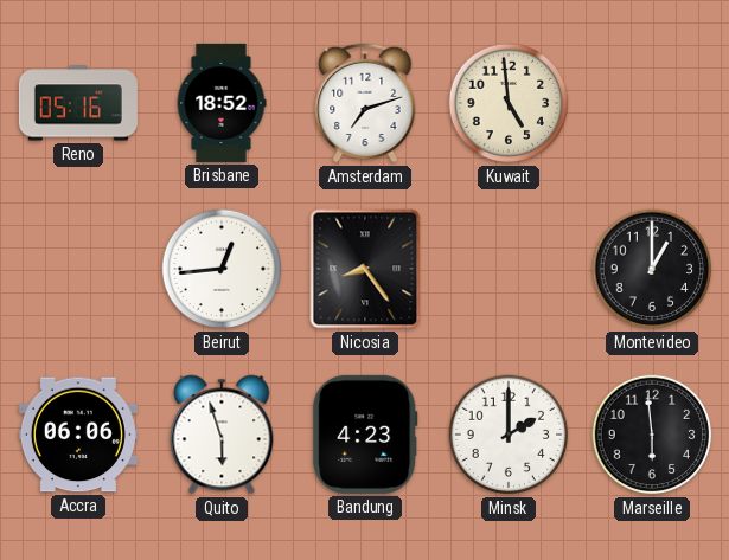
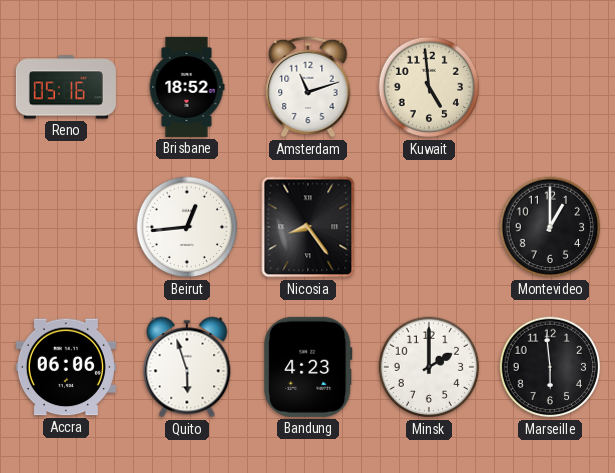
Amsterdam: 7:12 -> 11:12 (308, 87)
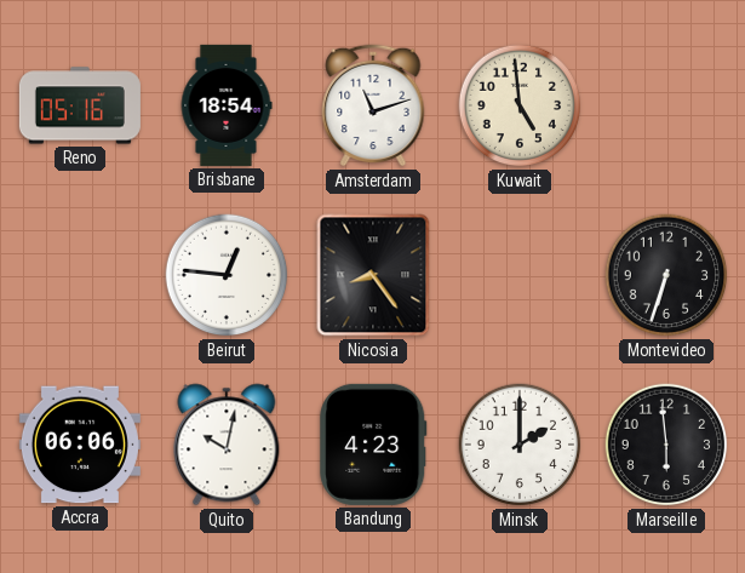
Brisbane: 18:52 -> 18:54 (227, 105)
Beirut: 12:44 -> 12:46 (227, 275)
Montevideo: 1:00 -> 6:33 (666, 275)
Quito: 5:57 -> 10:02 (227, 445)
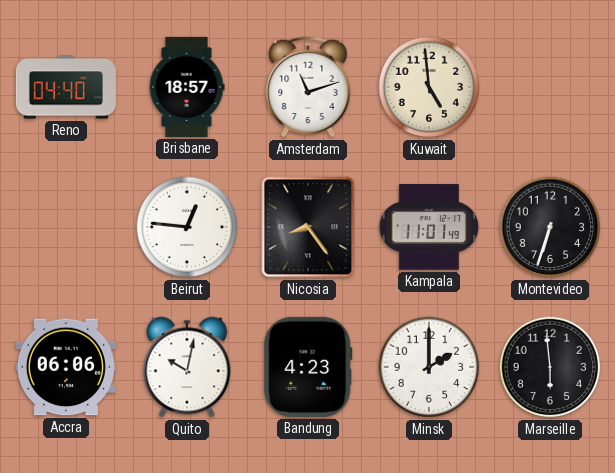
Reno: 05:16 -> 04:40 (66, 87)
Brisbane: 18:54 -> 18:57 (187, 87)
Kampala: none -> 11:01 (429, 227)
